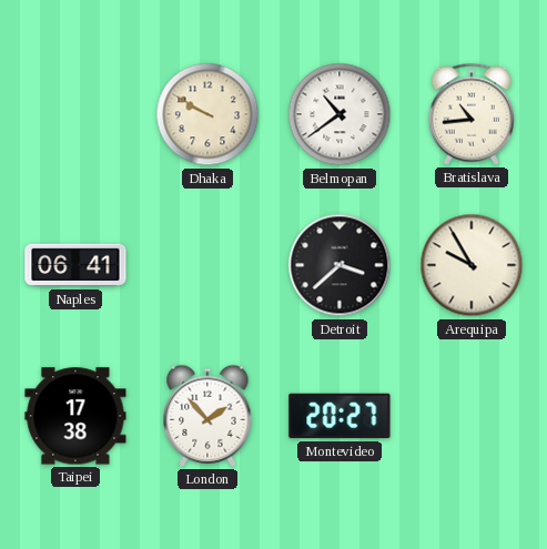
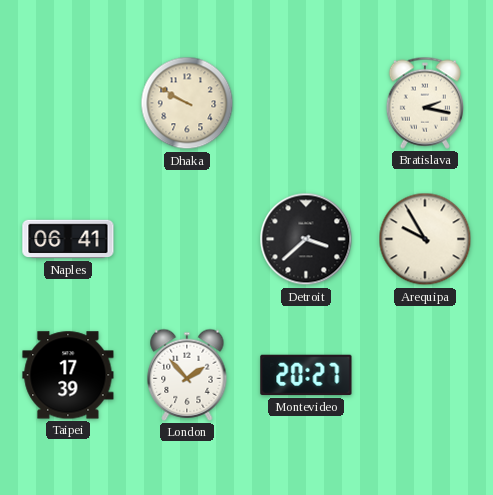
Belmopan: 10:39 -> none (340, 114)
Bratislava: 10:44 -> 2:17 (425, 103)
Taipei: 17:38 -> 17:39 (68, 375)
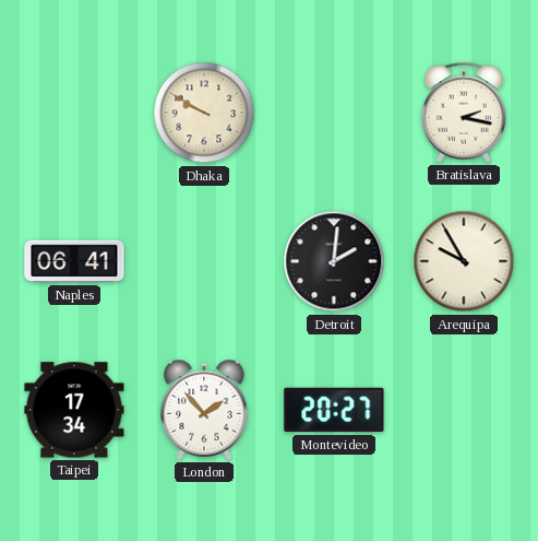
Detroit: 3:38 -> 2:01 (334, 261)
Taipei: 17:39 -> 17:34 (74, 410)
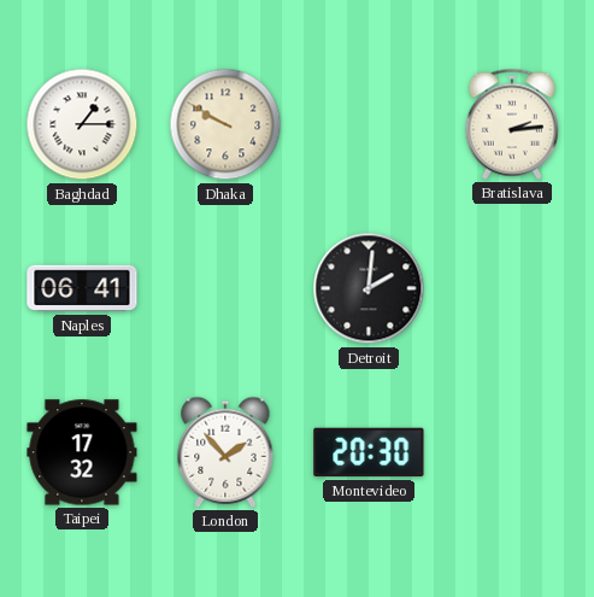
Baghdad: none -> 1:15 (82, 124)
Bratislava: 2:17 -> 2:14 (512, 124)
Arequipa: 9:55 -> none (464, 261)
Taipei: 17:34 -> 17:32 (82, 452)
Montevideo: 20:27 -> 20:30 (369, 452)
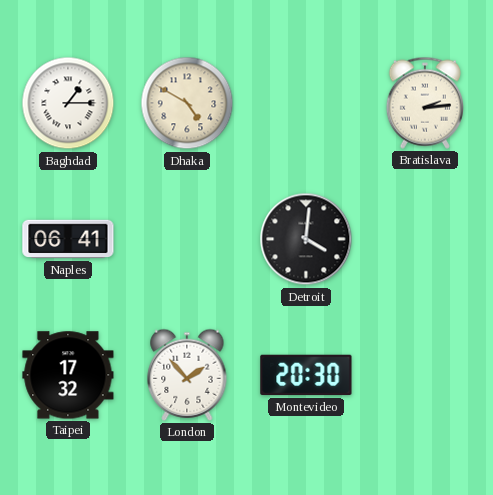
Dhaka: 9:50 -> 4:50 (187, 103)
Detroit: 2:01 -> 4:01 (306, 239)
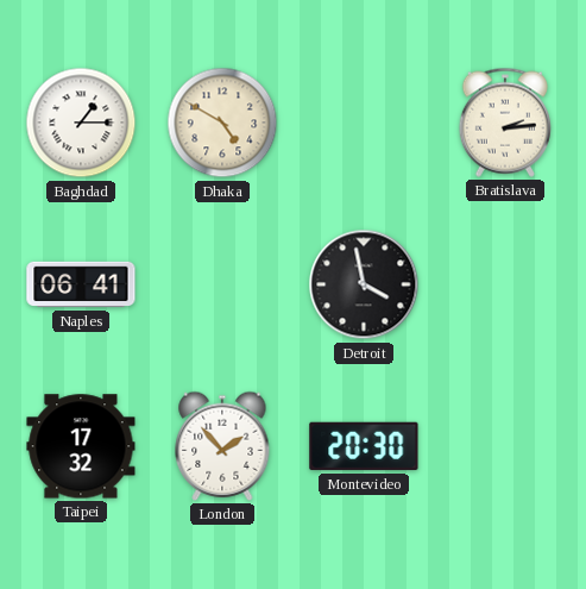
Detroit: 4:01 -> 3:58 (364, 284)
